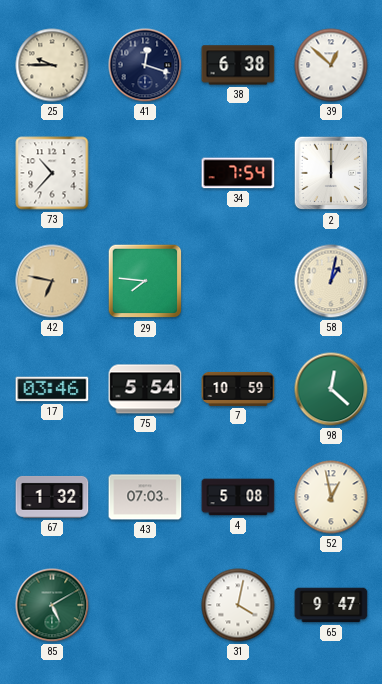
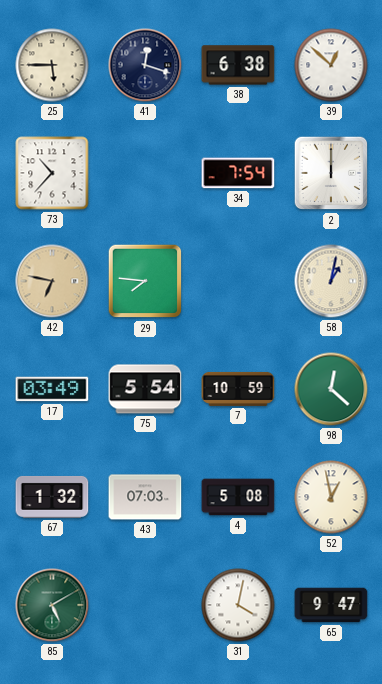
25: 9:45 -> 5:45 (52, 65)
17: 03:46 -> 03:49 (52, 389)
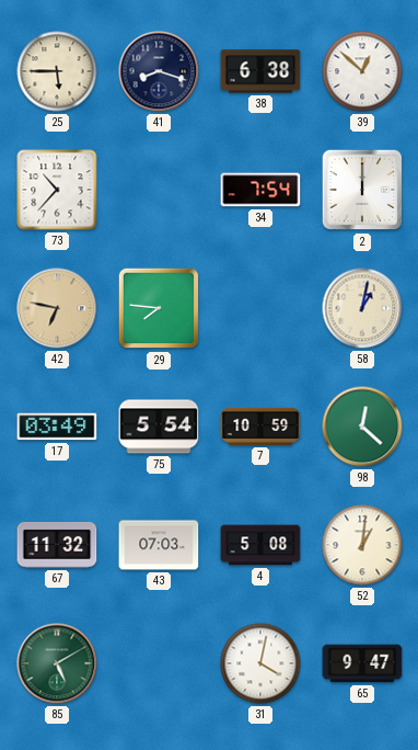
41: 12:18 -> 8:18 (159, 71)
67: 1:32 -> 11:32 (57, 545)
52: 12:58 -> 1:01 (362, 545)
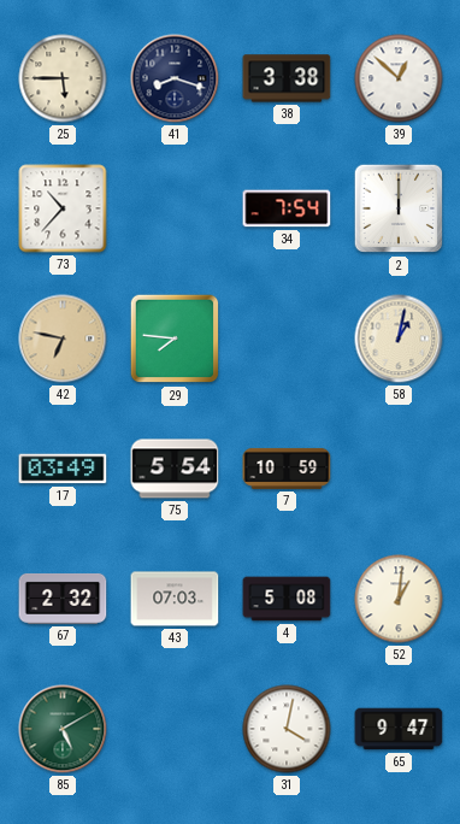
38: 6:38 -> 3:38 (287, 78)
98: 12:22 -> none (362, 427)
67: 11:32 -> 2:32 (63, 599)
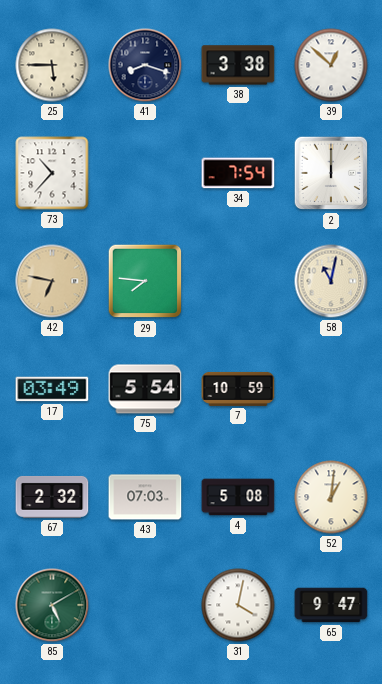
58: 1:02 -> 11:02 (331, 281)
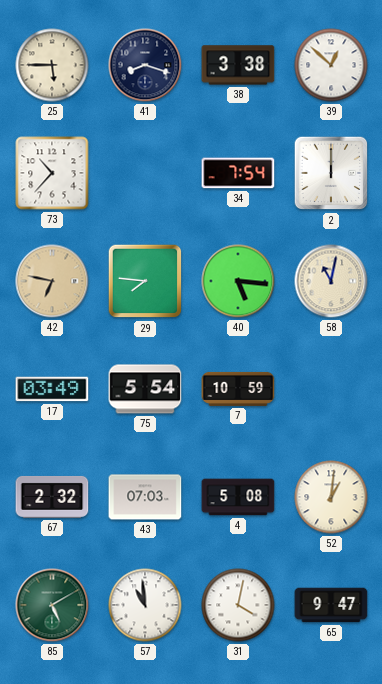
40: none -> 5:16 (238, 281)
57: none -> 10:59 (145, 605)
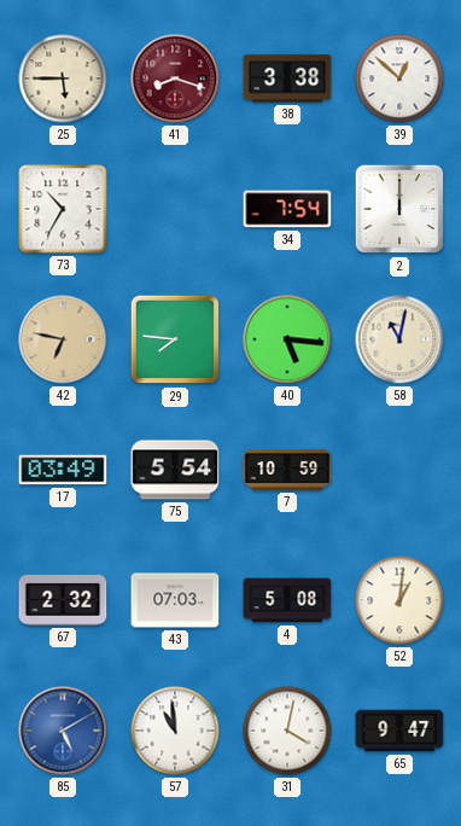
41 dial: navy -> burgundy (175, 78)
73: 10:37 -> 10:35 (63, 209)
85 dial: green -> blue (63, 731)
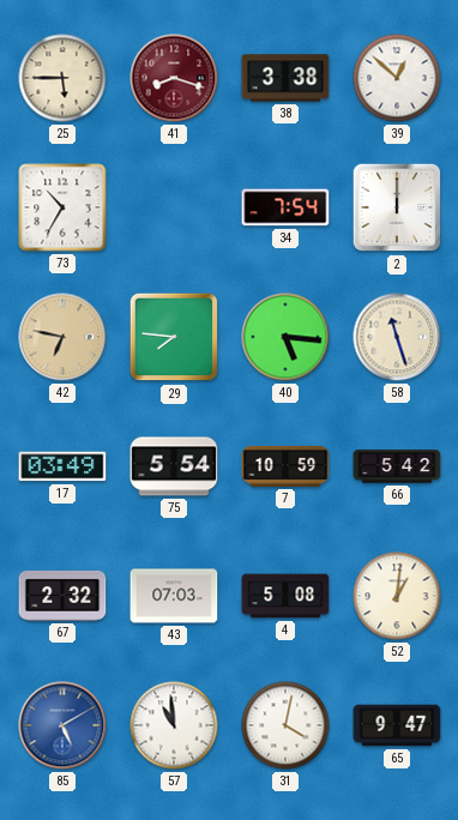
58: 11:02 -> 11:27 (397, 337)
66: none -> 5:42 (397, 466)
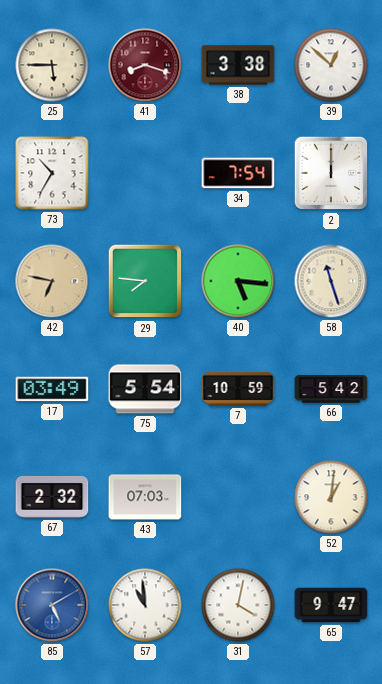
4: 5:08 -> none (285, 596)
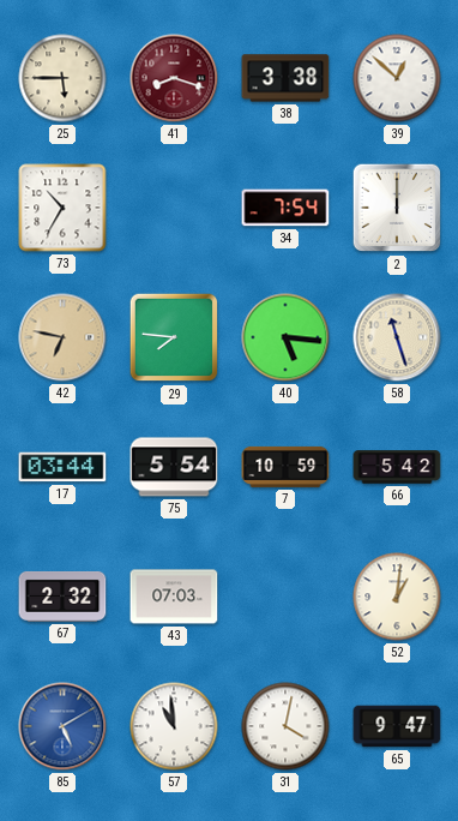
17: 03:49 -> 03:44 (62, 467)
